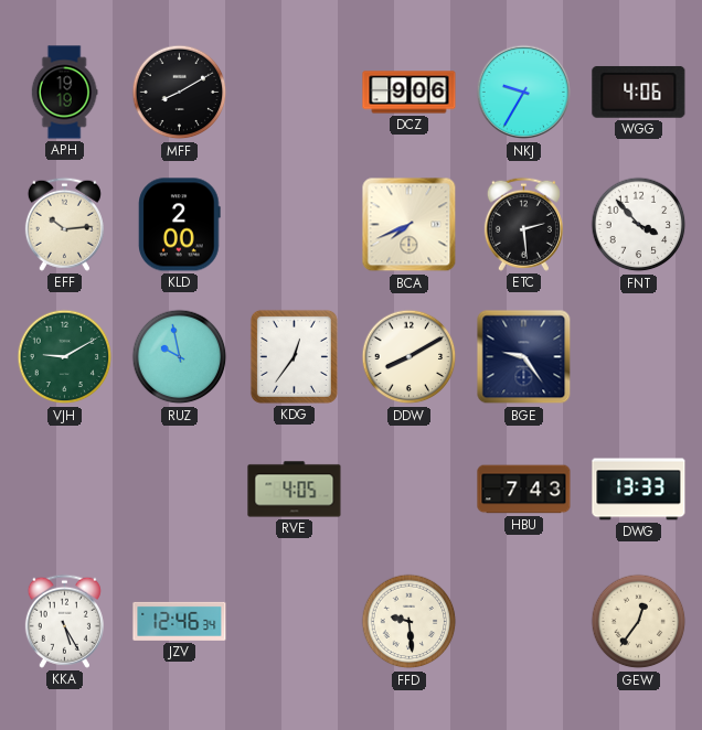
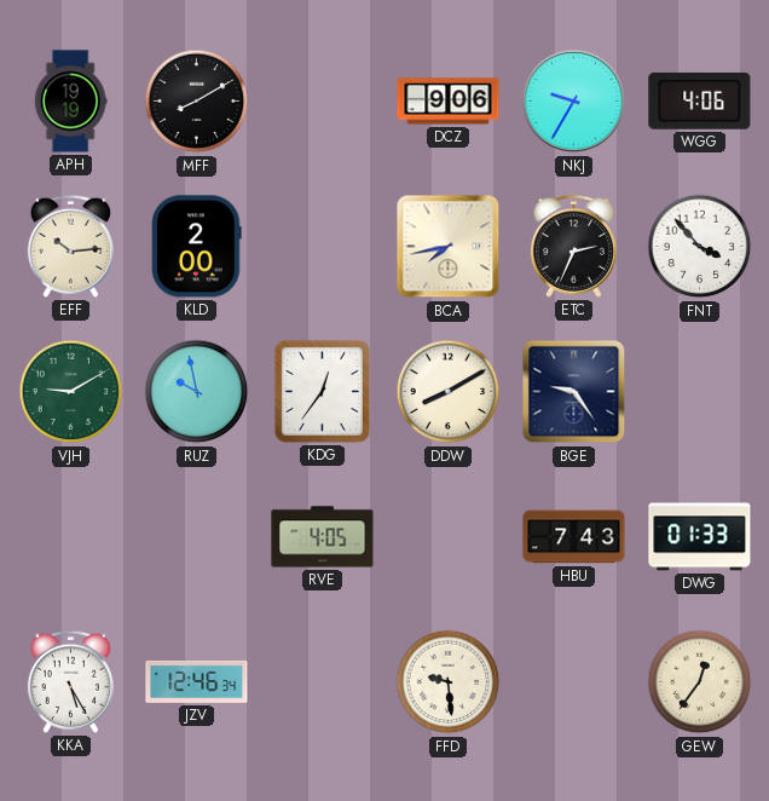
BCA: 7:41 -> 7:43 (449, 247)
ETC: 2:29 -> 2:34 (573, 246)
DWG: 13:33 -> 01:33 (700, 537)
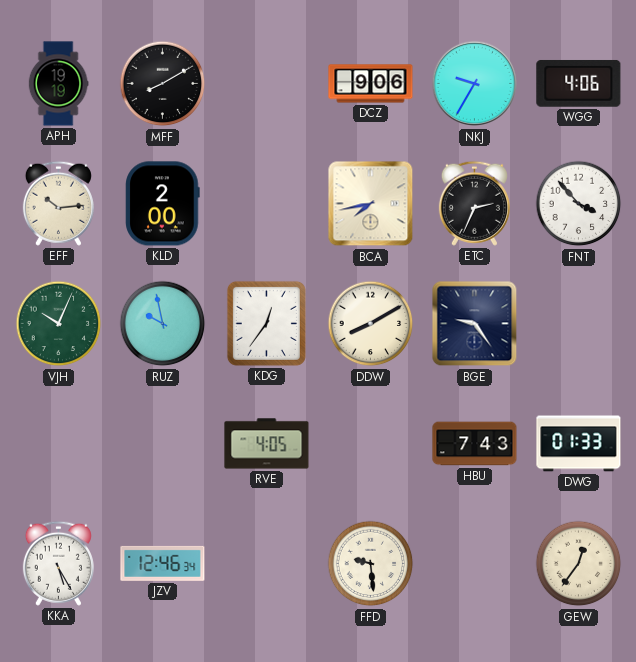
VJH: 9:10 -> 10:04 (59, 324)
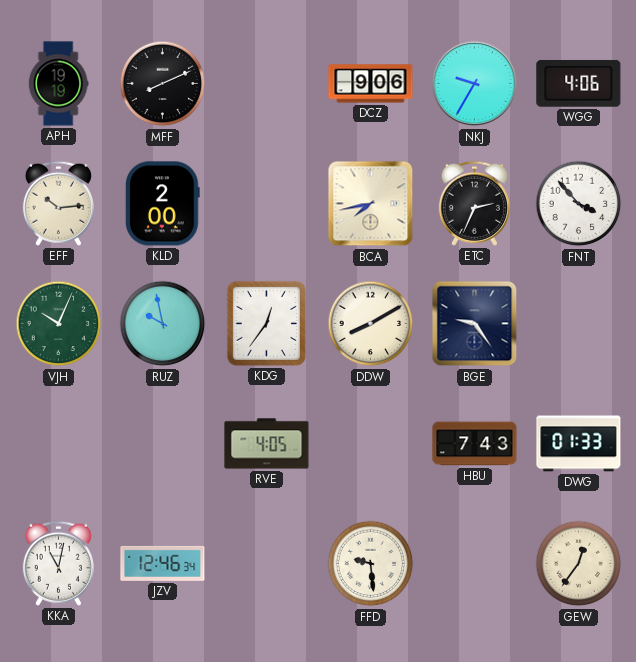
MFF: 8:10 -> 8:11 (163, 84)
KKA: 5:25 -> 11:02 (58, 563)
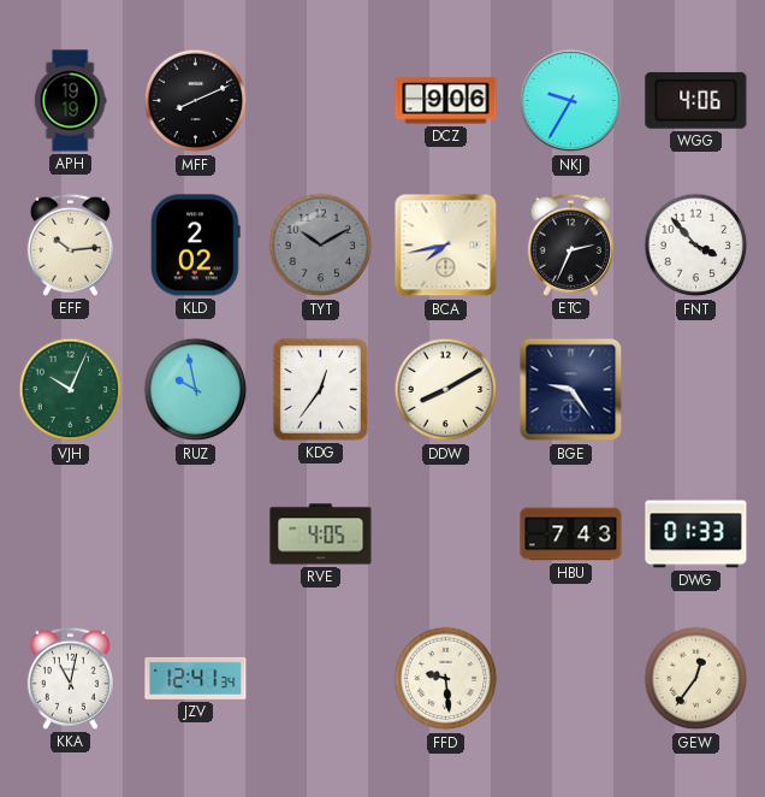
KLD: 2:00 -> 2:02 (196, 246)
TYT: none -> 10:10 (321, 246)
JZV: 12:46 -> 12:41 (196, 678)
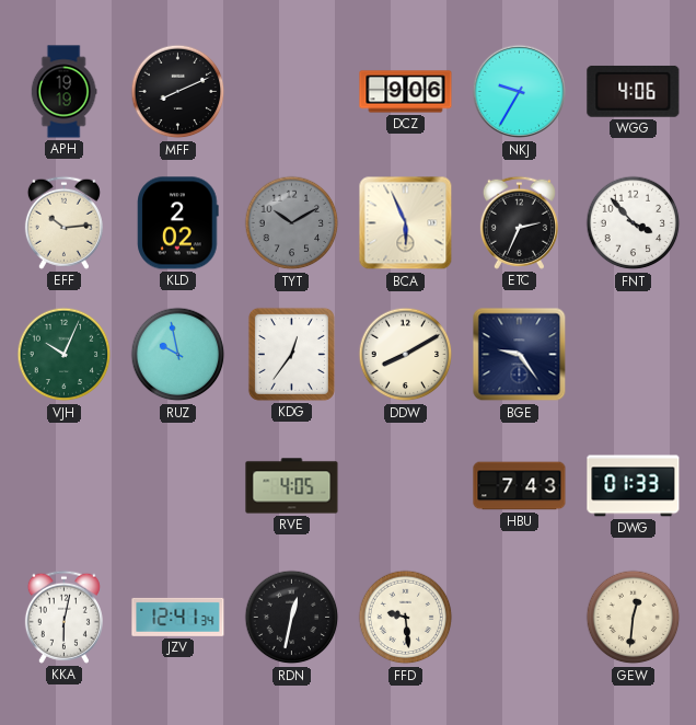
BCA: 7:43 -> 5:56 (406, 223)
KKA: 11:02 -> 6:02 (63, 617)
RDN: none -> 12:32 (292, 618)
GEW: 12:36 -> 12:31 (634, 618)
